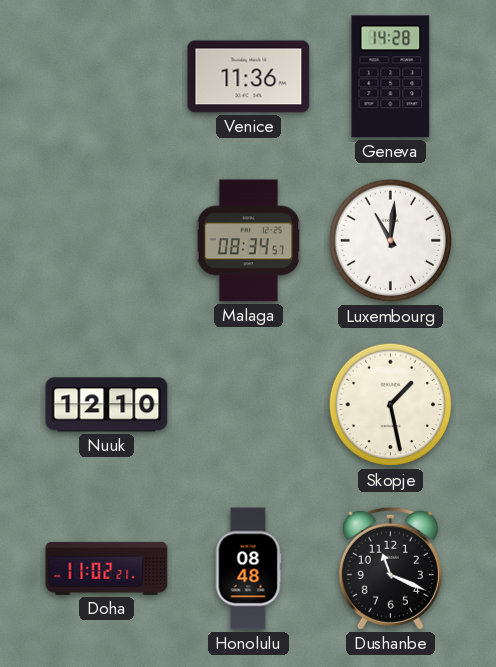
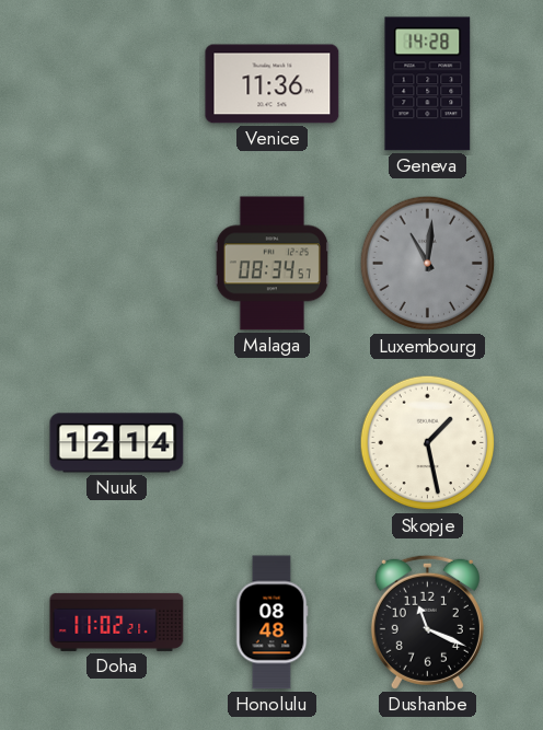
Luxembourg dial: white -> grey (428, 264)
Nuuk: 12:10 -> 12:14 (117, 443)
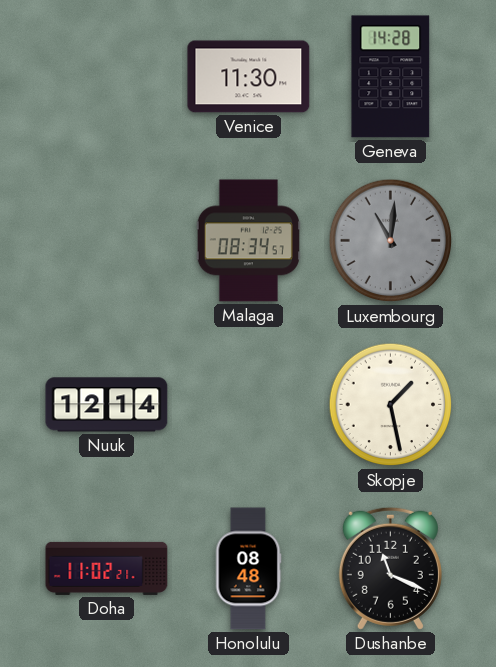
Venice: 11:36 -> 11:30 (249, 77)
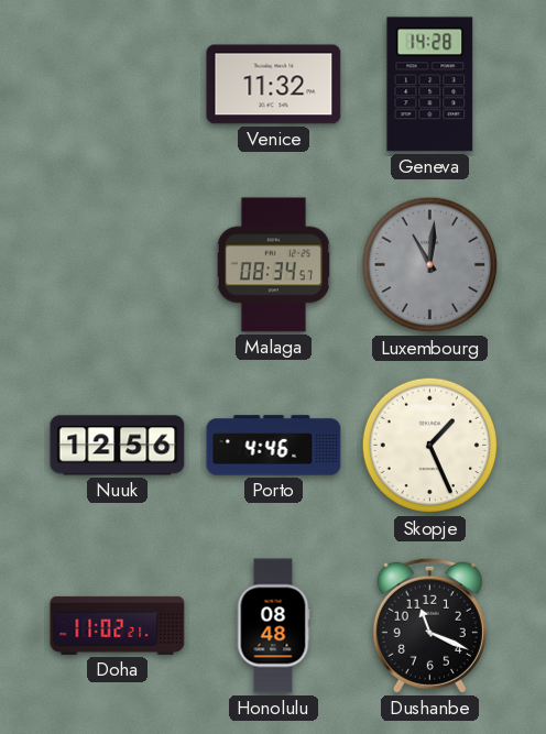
Venice: 11:30 -> 11:32 (274, 85)
Nuuk: 12:14 -> 12:56 (118, 446)
Porto: none -> 4:46 (274, 446)
Skopje: 1:28 -> 1:26 (430, 446)
